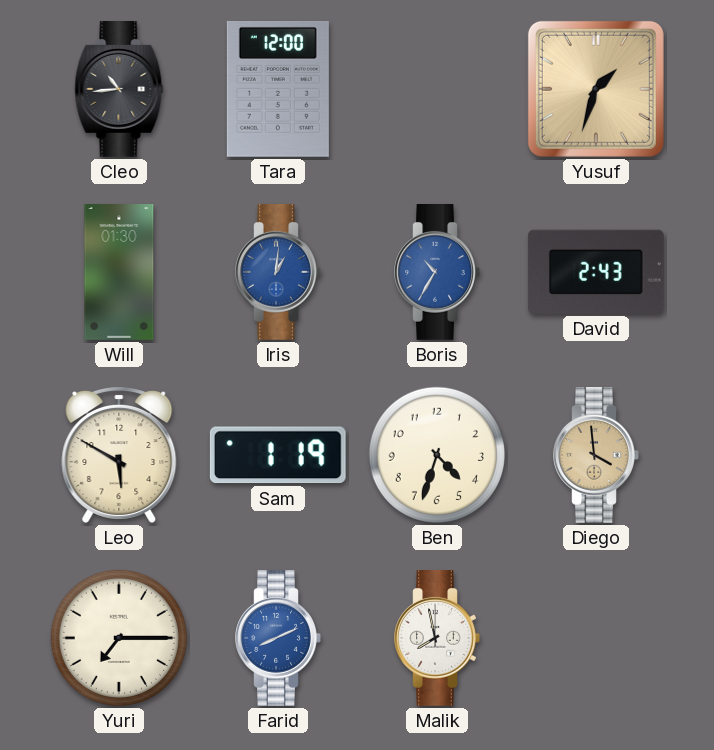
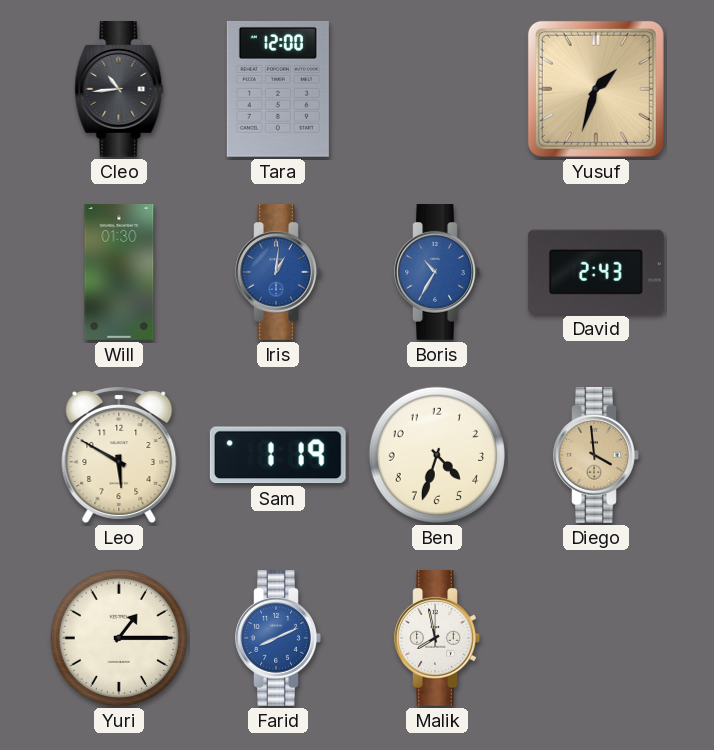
Yuri: 7:15 -> 1:15 (119, 638)
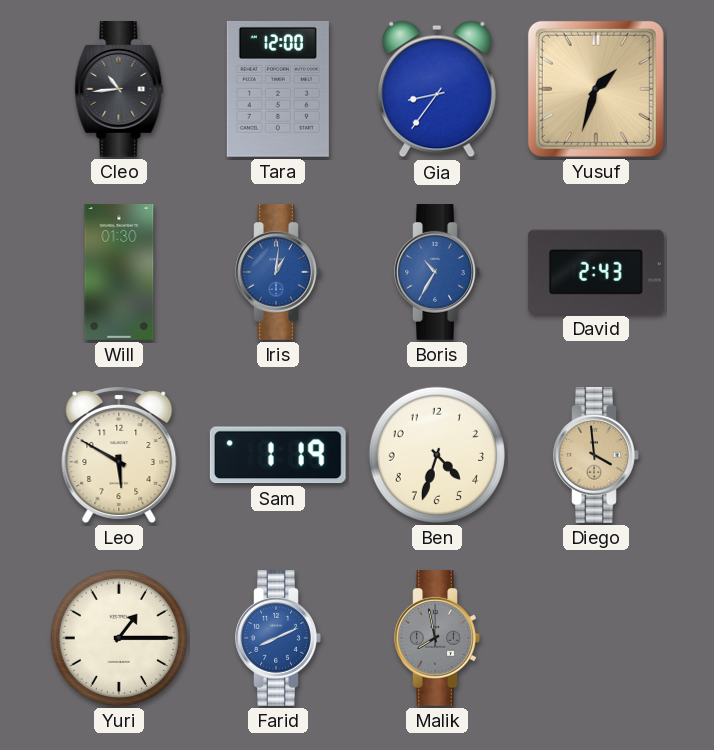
Gia: none -> 8:36 (437, 89)
Malik dial: white -> grey (437, 639)
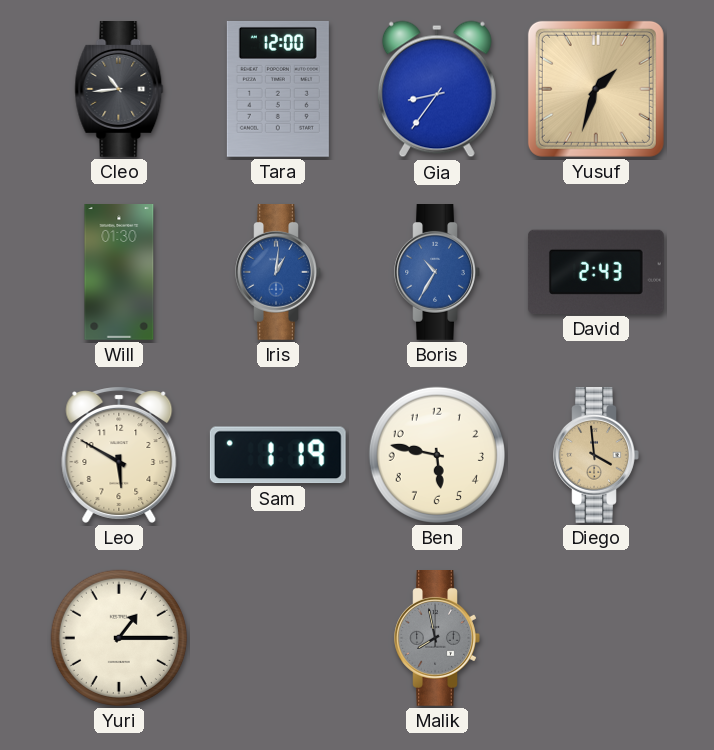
Ben: 4:33 -> 5:47 (437, 455)
Farid: 8:11 -> none (278, 639)
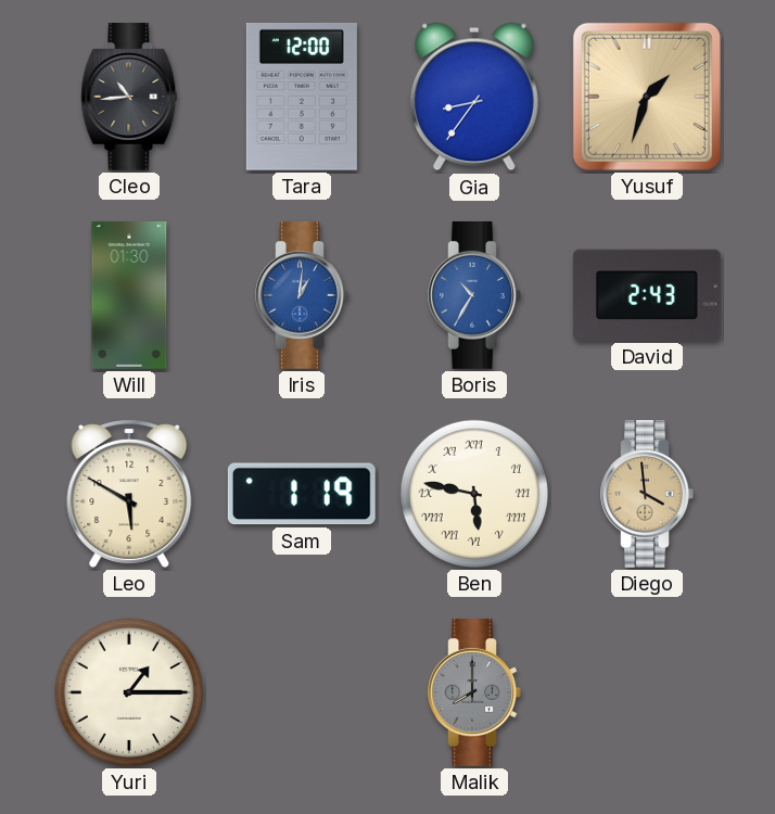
Ben numerals: Arabic -> Roman (474, 494)
Malik: 7:58 -> 8:00 (474, 694)
